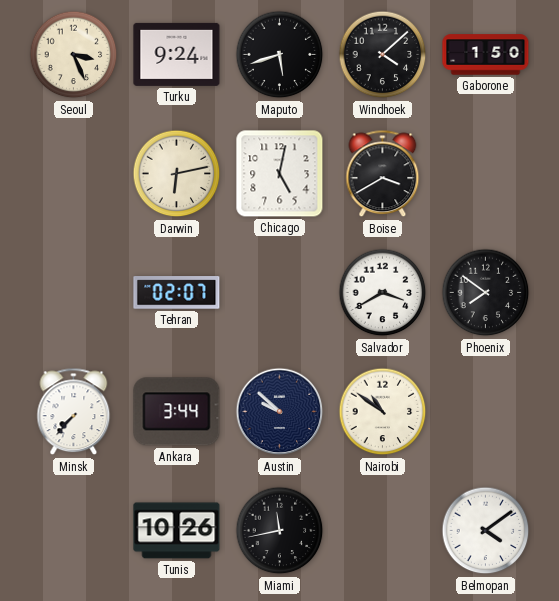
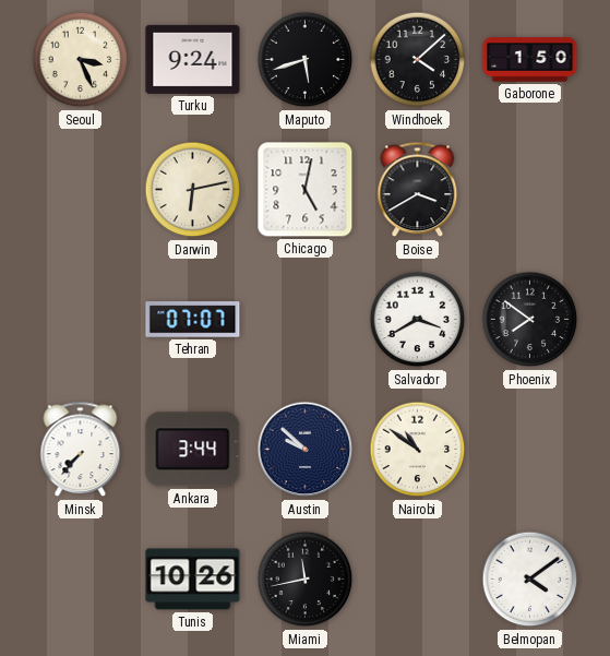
Tehran: 02:07 -> 07:07 (193, 320)
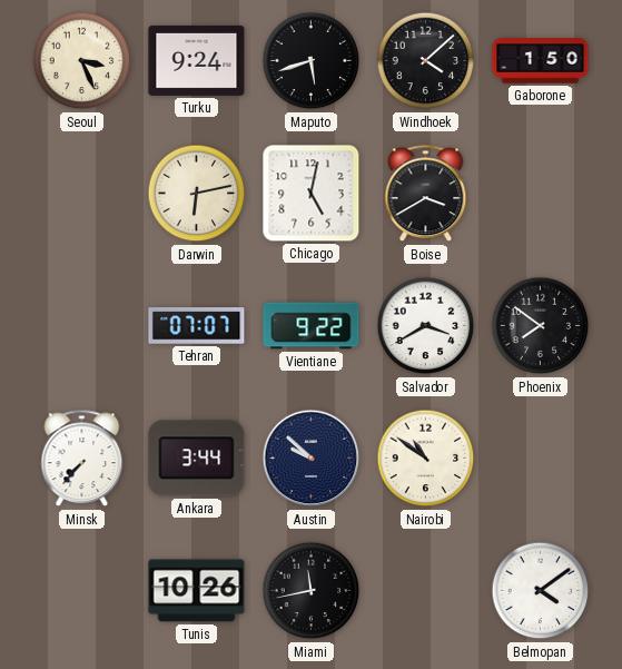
Vientiane: none -> 9:22 (312, 326)
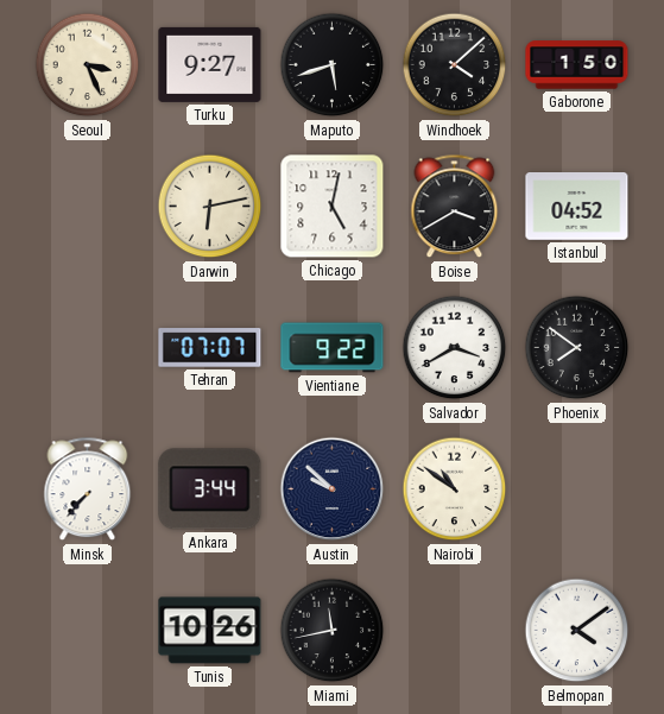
Turku: 9:24 -> 9:27 (210, 64)
Istanbul: none -> 04:52 (577, 207)
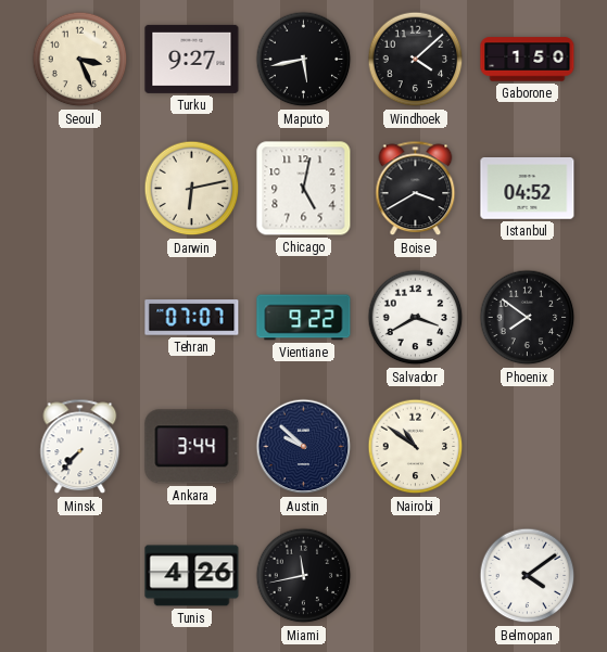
Maputo: 5:42 -> 5:43 (304, 60)
Tunis: 10:26 -> 4:26 (192, 576)
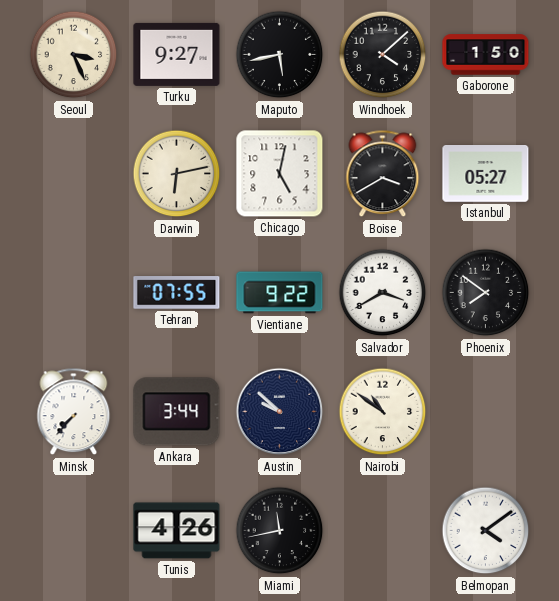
Istanbul: 04:52 -> 05:27 (486, 174)
Tehran: 07:07 -> 07:55 (177, 293)
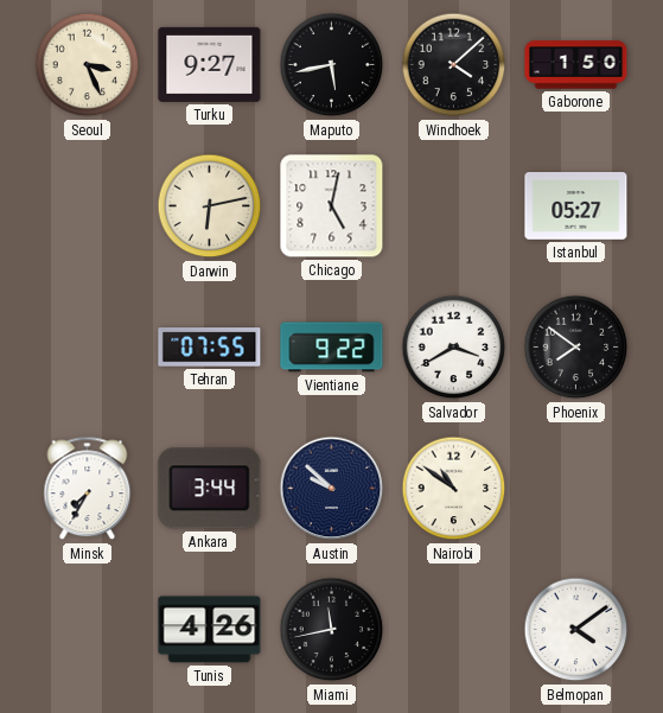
Boise: 3:40 -> none (383, 174)
Minsk: 7:37 -> 7:35 (88, 489)
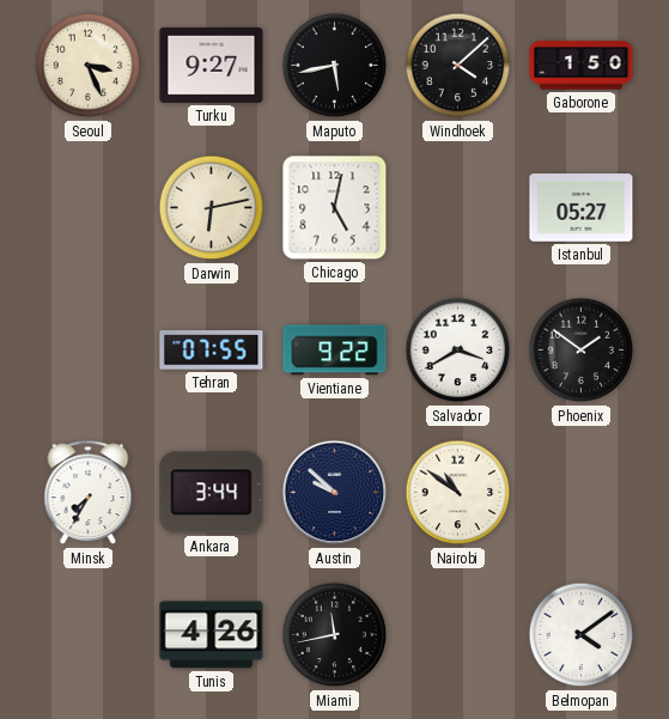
Phoenix: 7:51 -> 1:51 (582, 351)
